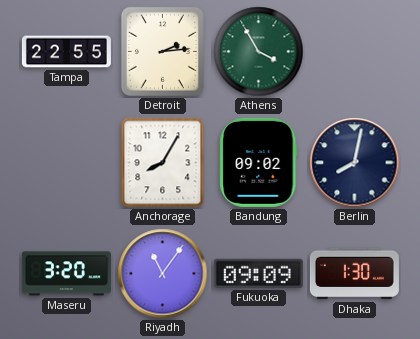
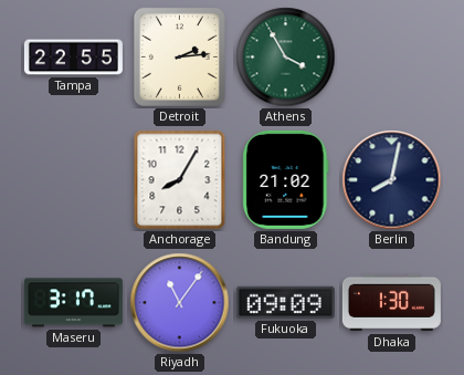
Bandung: 09:02 -> 21:02 (286, 179)
Maseru: 3:20 -> 3:17 (73, 303)
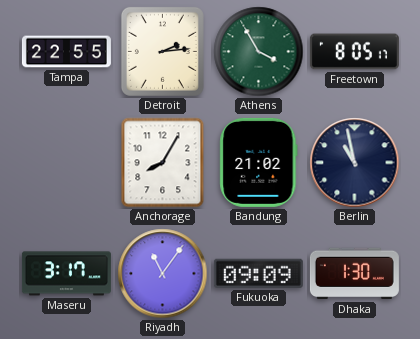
Freetown: none -> 8:05 (354, 52)
Berlin: 8:02 -> 10:58 (355, 163)
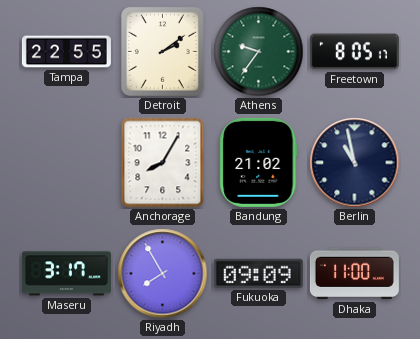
Detroit: 2:14 -> 2:09 (162, 51)
Athens: 3:55 -> 9:36 (259, 52)
Riyadh: 11:06 -> 7:55 (163, 274)
Dhaka: 1:30 -> 11:00 (354, 274)
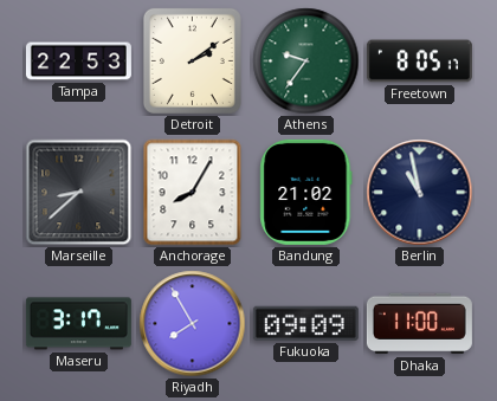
Tampa: 22:55 -> 22:53 (78, 62)
Marseille: none -> 8:38 (79, 193)
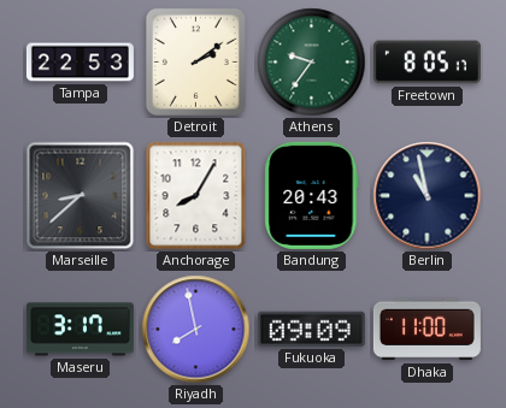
Bandung: 21:02 -> 20:43 (312, 195)
Riyadh: 7:55 -> 7:58 (196, 330)
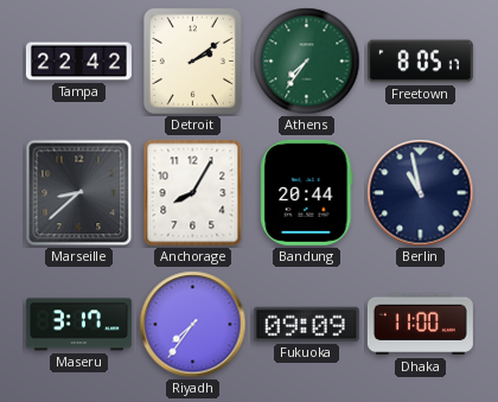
Tampa: 22:53 -> 22:42 (78, 62)
Athens: 9:36 -> 7:36 (307, 62)
Bandung: 20:43 -> 20:44 (307, 192)
Riyadh: 7:58 -> 7:36 (193, 325)
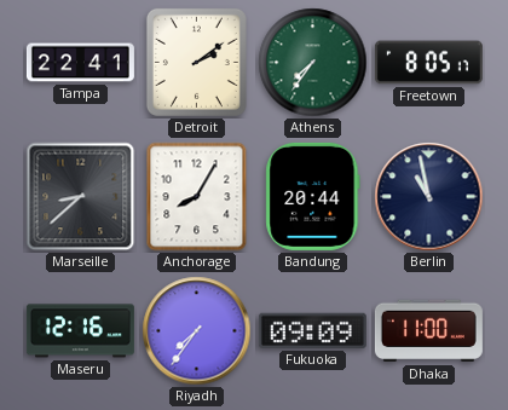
Tampa: 22:42 -> 22:41 (80, 63)
Maseru: 3:17 -> 12:16 (80, 331)
